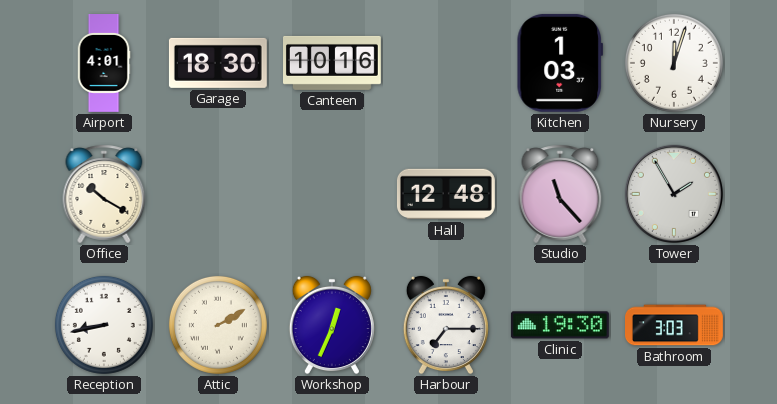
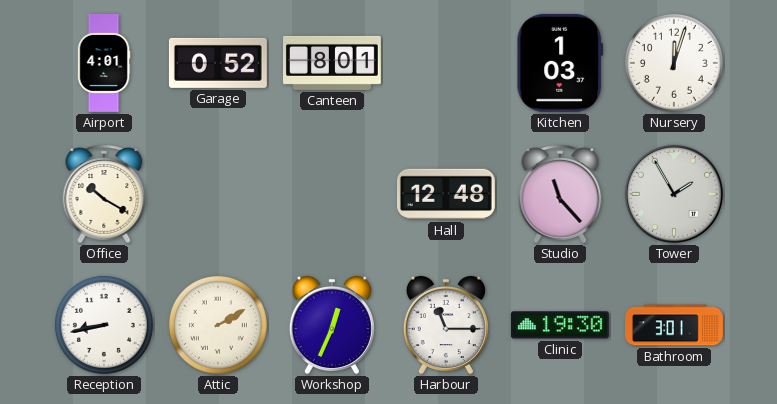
Garage: 18:30 -> 0:52 (218, 63)
Canteen: 10:16 -> 8:01 (333, 63)
Harbour: 7:15 -> 11:15 (446, 325)
Bathroom: 3:03 -> 3:01 (675, 325)
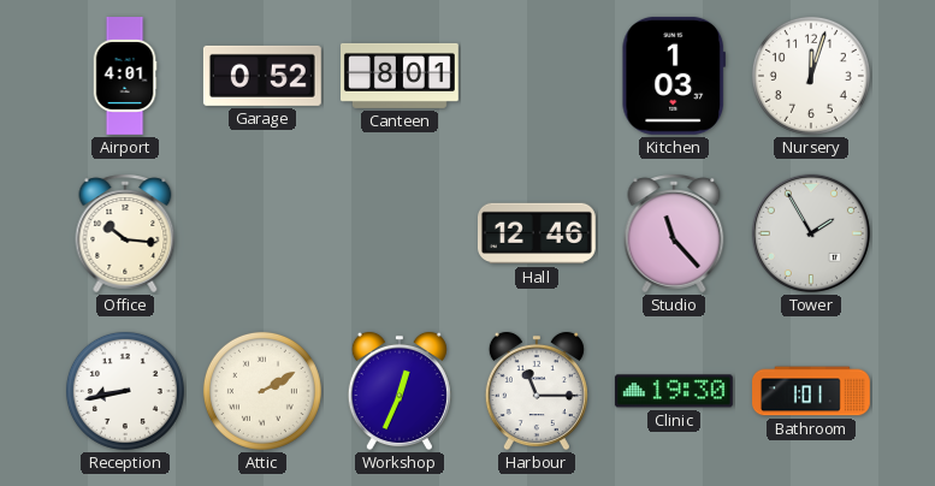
Office: 10:20 -> 10:16 (125, 233)
Hall: 12:48 -> 12:46 (537, 233)
Bathroom: 3:01 -> 1:01 (812, 391)
